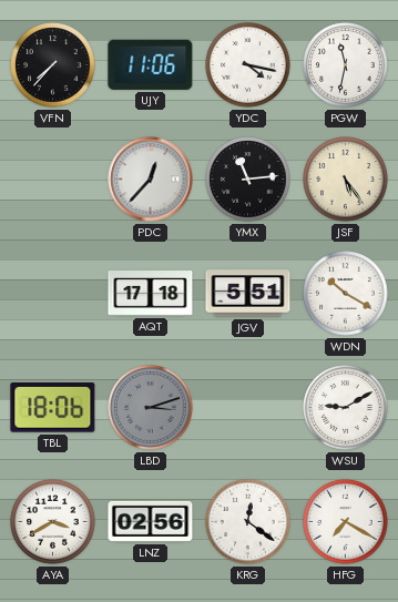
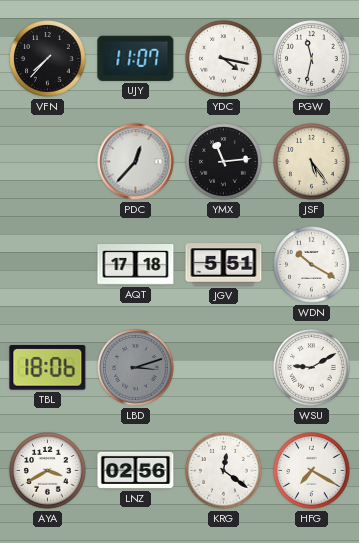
UJY: 11:06 -> 11:07 (136, 58)
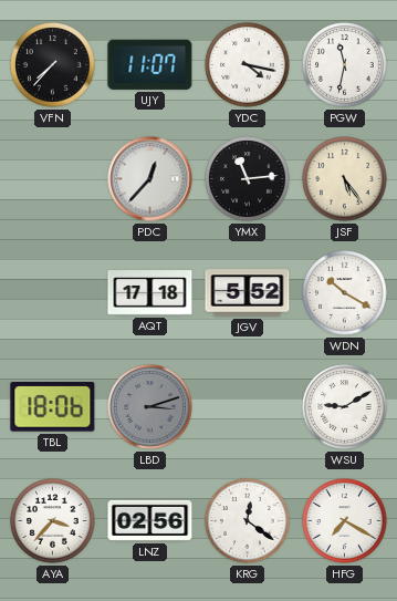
JGV: 5:51 -> 5:52 (248, 293)
AYA: 3:40 -> 3:37 (53, 521)
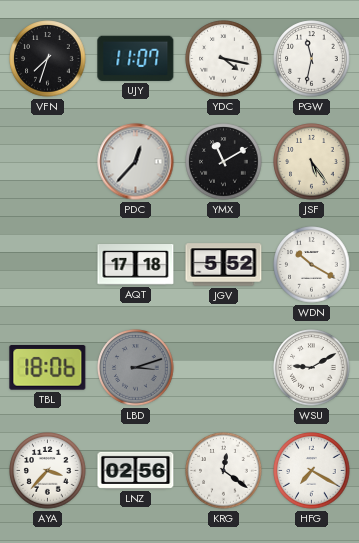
VFN: 7:37 -> 7:33 (48, 59)
YMX: 11:14 -> 11:10 (224, 162)
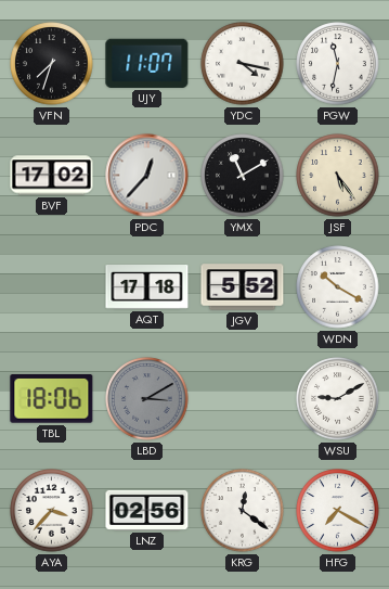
BVF: none -> 17:02 (52, 176)
LBD: 3:12 -> 3:10 (147, 399)
